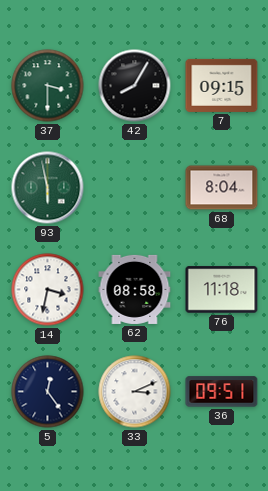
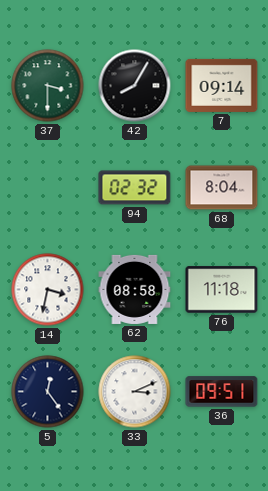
7: 09:15 -> 09:14 (222, 85)
93: 5:58 -> none (48, 188)
94: none -> 02:32 (135, 188)
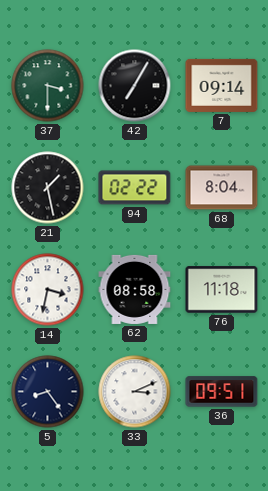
42: 8:05 -> 7:05 (135, 86)
21: none -> 1:28 (48, 188)
94: 02:32 -> 02:22 (135, 188)
5: 12:24 -> 8:24 (48, 392)
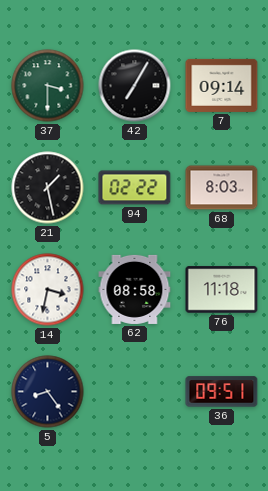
68: 8:04 -> 8:03 (222, 188)
33: 3:11 -> none (135, 392)
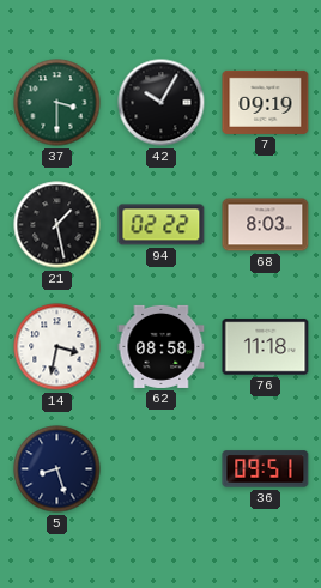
42: 7:05 -> 10:05 (162, 103)
7: 09:14 -> 09:19 (266, 102)
5: 8:24 -> 8:27 (57, 469)
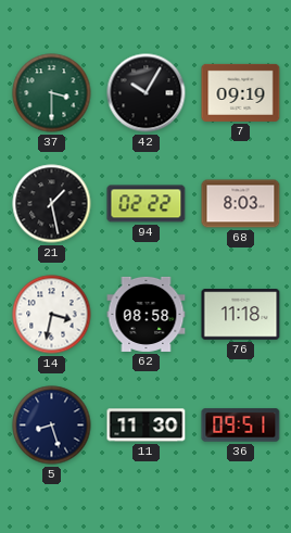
11: none -> 11:30 (147, 426)
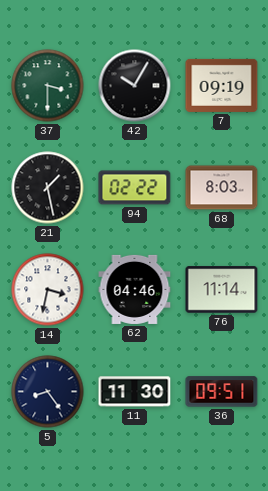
62: 08:58 -> 04:46 (135, 289)
76: 11:18 -> 11:14 (222, 290)
5: 8:27 -> 8:24 (48, 392)
